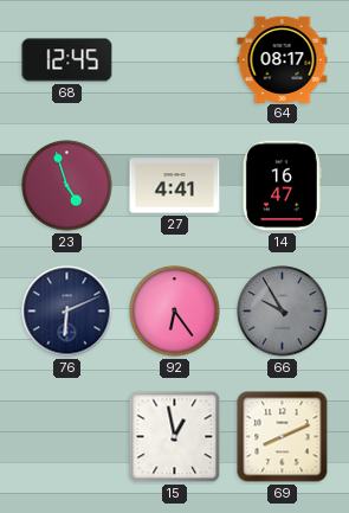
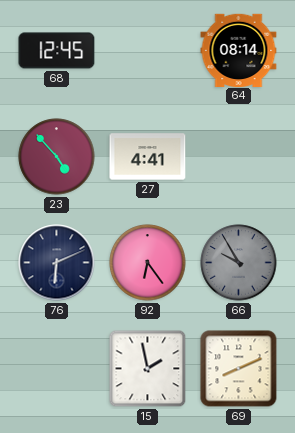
64: 08:17 -> 08:14 (239, 50)
23: 4:57 -> 4:53 (57, 157)
14: 16:47 -> none (282, 186)
15: 12:58 -> 1:58 (148, 369)
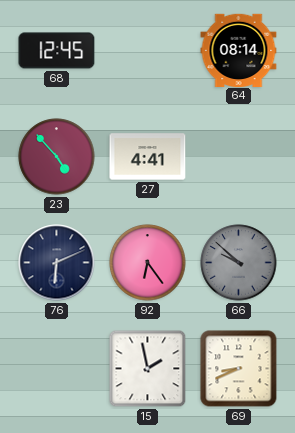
66: 9:55 -> 9:52 (239, 263)
69: 8:11 -> 8:41 (239, 369)
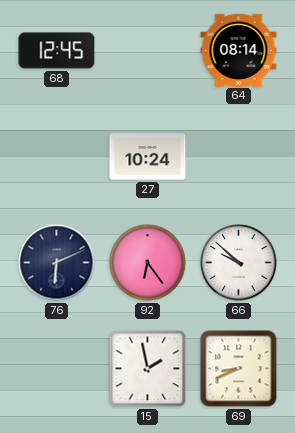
23: 4:53 -> none (57, 157)
27: 4:41 -> 10:24 (148, 157)
66 dial: grey -> white (239, 263)
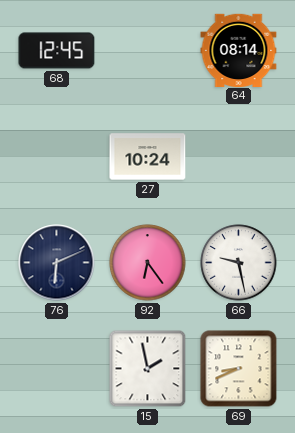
66: 9:52 -> 9:28 (239, 263)
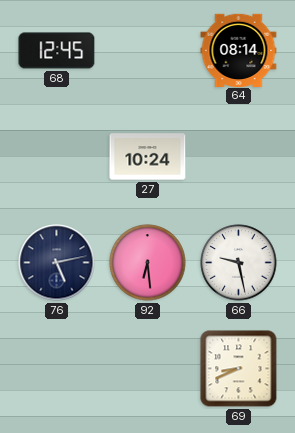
76: 6:11 -> 5:13 (57, 263)
92: 6:24 -> 6:29 (148, 263)
15: 1:58 -> none (148, 369)
